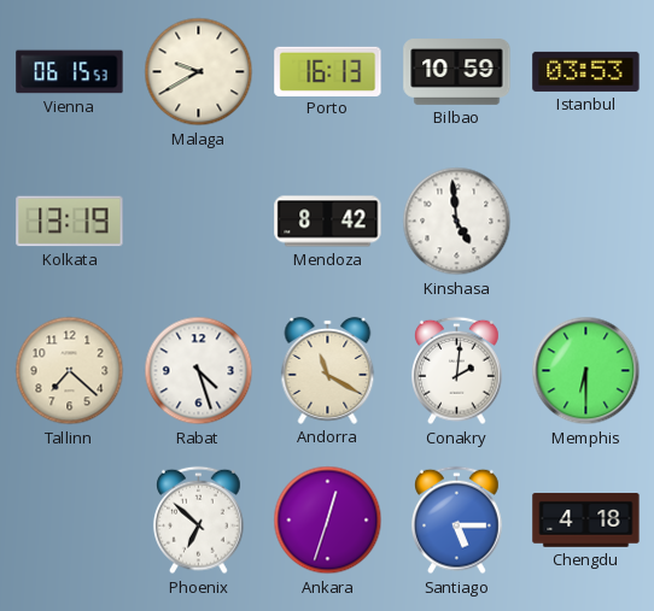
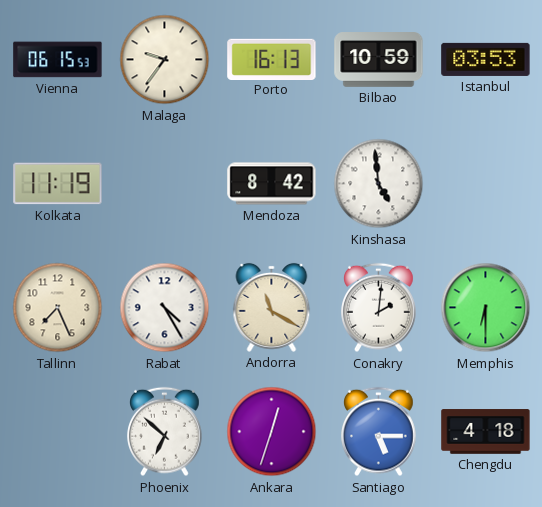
Malaga: 9:40 -> 9:36 (165, 60)
Kolkata: 13:19 -> 11:19 (58, 184)
Tallinn: 7:22 -> 7:26 (58, 308)
Rabat: 4:27 -> 4:25 (165, 308)
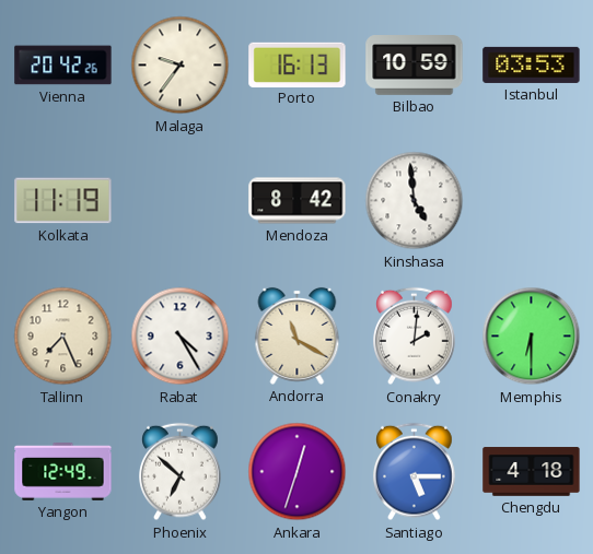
Vienna: 06:15 -> 20:42 (63, 66)
Yangon: none -> 12:49 (63, 472)
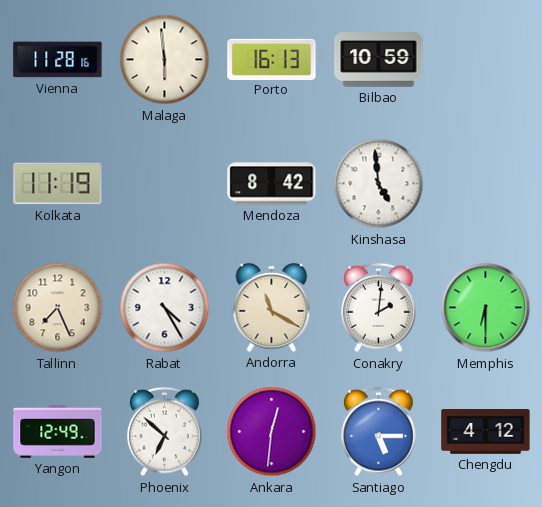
Vienna: 20:42 -> 11:28 (58, 60)
Malaga: 9:36 -> 5:59 (165, 60)
Istanbul: 03:53 -> none (532, 64)
Ankara: 12:33 -> 12:31 (272, 432)
Chengdu: 4:18 -> 4:12 (486, 432)
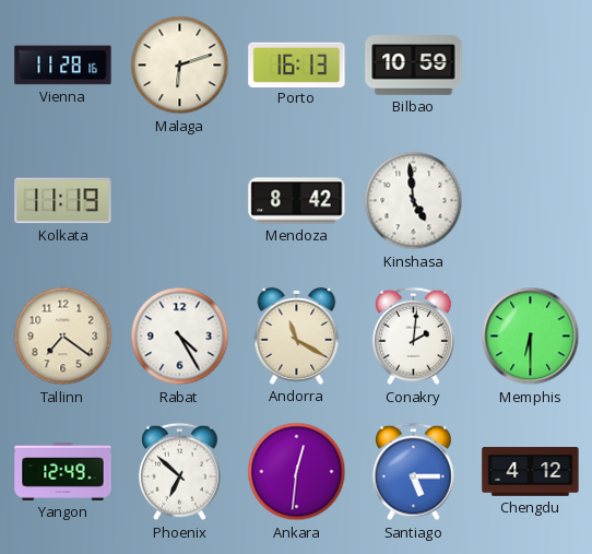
Malaga: 5:59 -> 6:12 (180, 66)
Tallinn: 7:26 -> 7:21 (63, 337)
